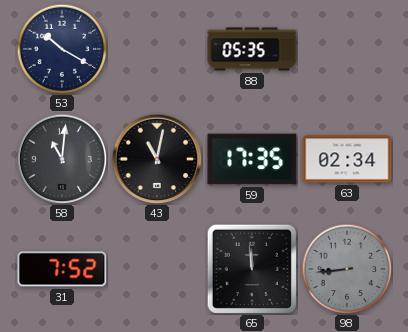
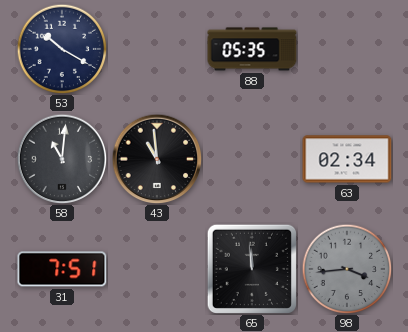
43: 11:02 -> 10:59 (157, 159)
59: 17:35 -> none (252, 159)
31: 7:52 -> 7:51 (62, 269)
98: 8:44 -> 3:44 (347, 269)
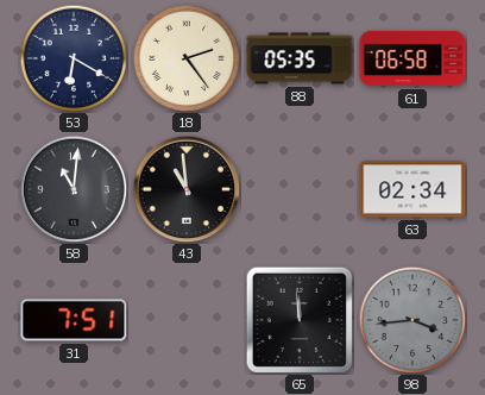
53: 10:20 -> 6:20 (74, 58)
18: none -> 2:24 (187, 58)
61: none -> 06:58 (412, 58)
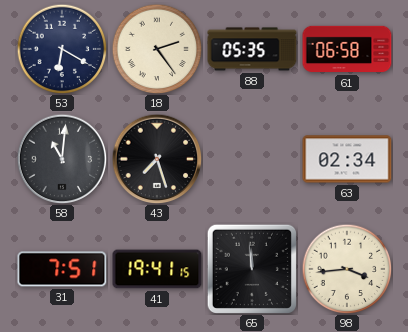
43: 10:59 -> 7:27 (157, 159)
41: none -> 19:41 (157, 269)
98 dial: grey -> cream (347, 269)
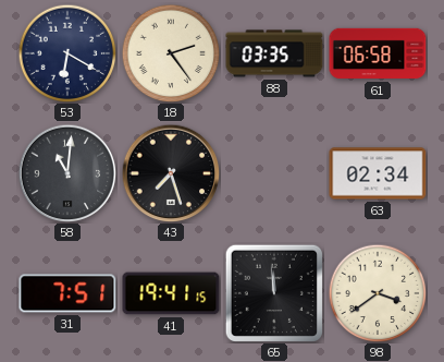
88: 05:35 -> 03:35 (274, 53)
98: 3:44 -> 3:39 (378, 293)
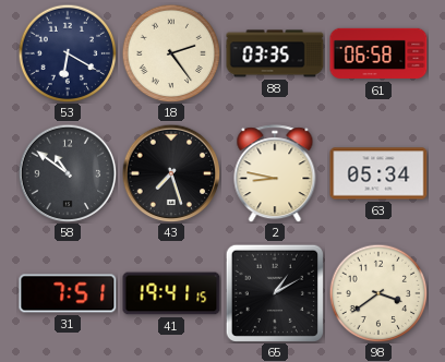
58: 11:01 -> 10:51 (68, 173)
2: none -> 8:47 (275, 173)
63: 02:34 -> 05:34 (378, 173)
65: 11:59 -> 1:10 (275, 293)
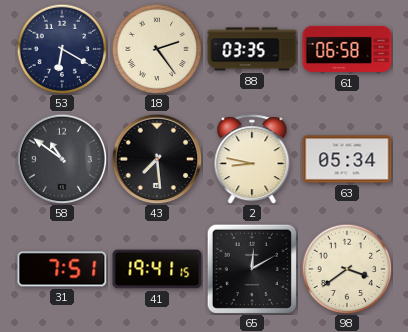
43: 7:27 -> 7:29 (157, 159)
65: 1:10 -> 12:10 (252, 269)
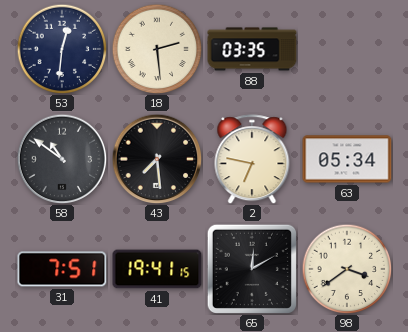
53: 6:20 -> 12:31 (62, 49)
18: 2:24 -> 2:29 (157, 49)
61: 06:58 -> none (347, 49)
2: 8:47 -> 6:47 (252, 159)
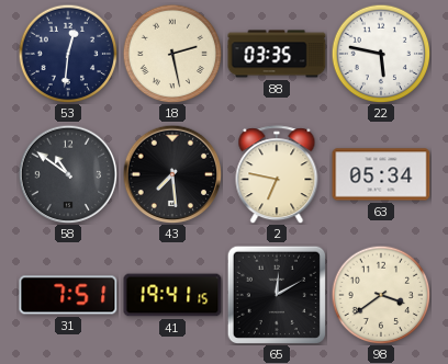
18: 2:29 -> 2:28 (172, 54)
22: none -> 5:47 (381, 54)
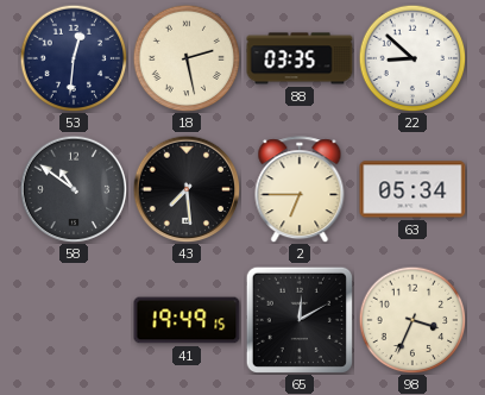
22: 5:47 -> 8:52 (412, 58)
2: 6:47 -> 6:45 (300, 189)
31: 7:51 -> none (68, 295)
41: 19:41 -> 19:49 (187, 320)
98: 3:39 -> 3:34 (412, 320)
